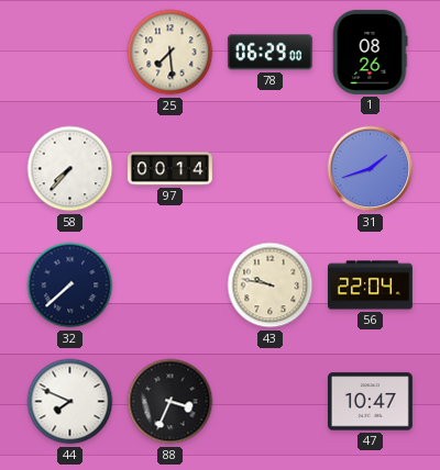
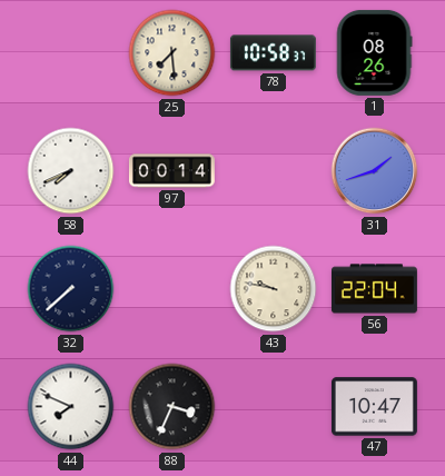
78: 06:29 -> 10:58 (273, 53)
58: 7:37 -> 7:41 (71, 171)
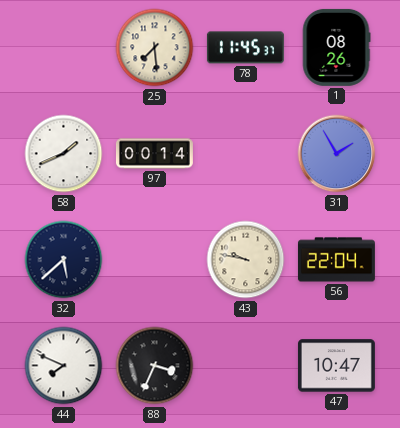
78: 10:58 -> 11:45 (245, 48)
58: 7:41 -> 1:41 (64, 154)
31: 1:42 -> 1:55 (337, 154)
32: 7:38 -> 5:38 (64, 260)
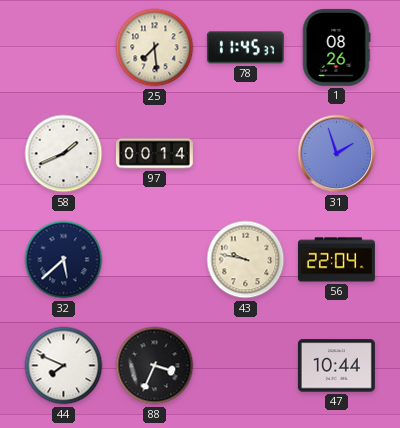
31: 1:55 -> 1:57 (337, 154)
47: 10:47 -> 10:44 (336, 366)
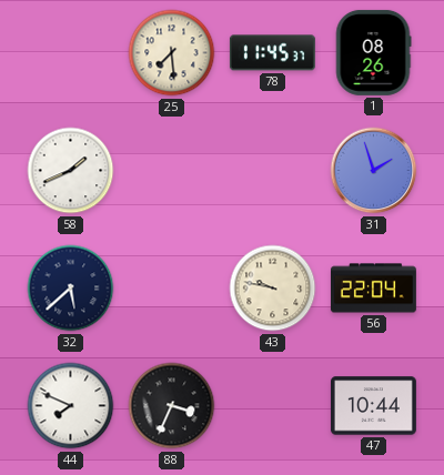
97: 00:14 -> none (154, 154)
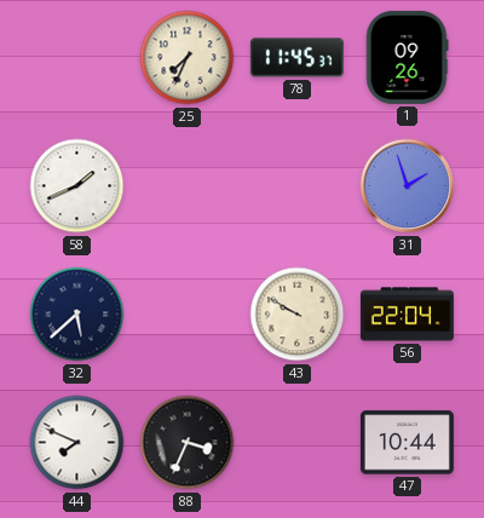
25: 7:29 -> 7:34 (188, 58)
1: 08:26 -> 09:26 (407, 57)
43: 9:47 -> 9:50 (298, 315)
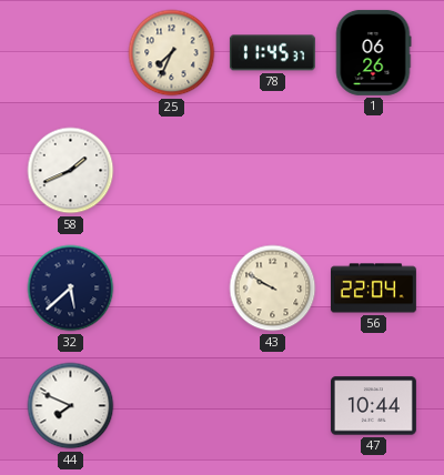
1: 09:26 -> 06:26 (373, 52)
31: 1:57 -> none (408, 186)
88: 3:34 -> none (188, 443)
